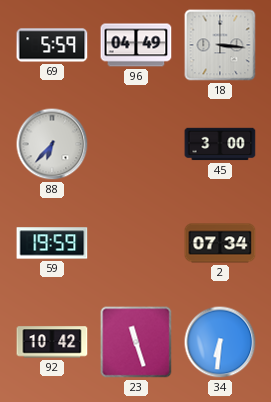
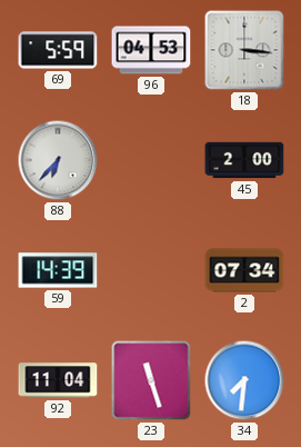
96: 04:49 -> 04:53 (151, 50)
45: 3:00 -> 2:00 (244, 160)
59: 19:59 -> 14:39 (58, 270)
92: 10:42 -> 11:04 (58, 380)
34: 6:31 -> 7:31 (244, 380)
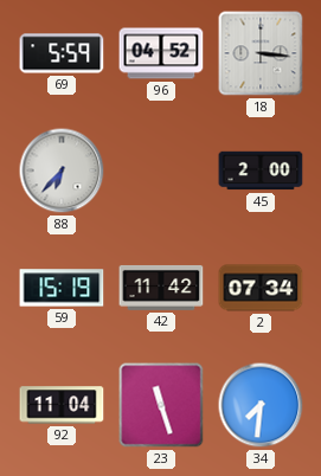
96: 04:53 -> 04:52 (161, 53)
59: 14:39 -> 15:19 (62, 288)
42: none -> 11:42 (161, 288)
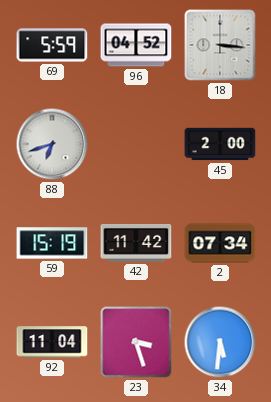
88: 6:37 -> 6:42 (52, 144)
23: 11:27 -> 3:27 (136, 342)
34: 7:31 -> 5:31 (220, 342)
